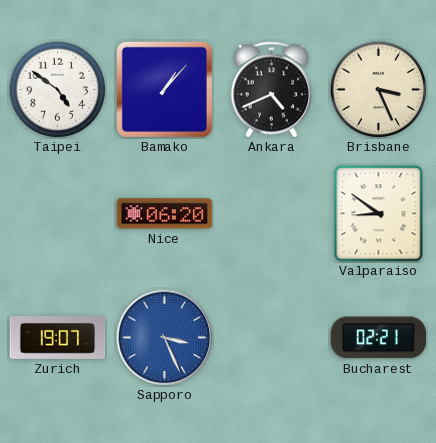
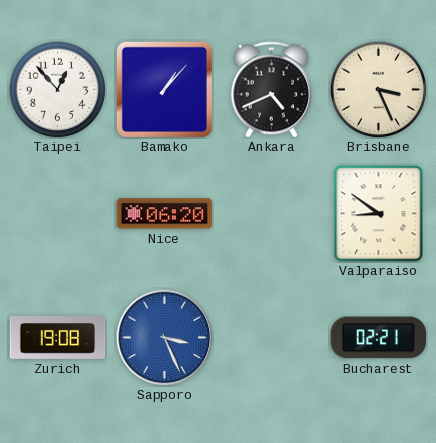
Taipei: 4:51 -> 12:53 (57, 89)
Zurich: 19:07 -> 19:08 (58, 338)
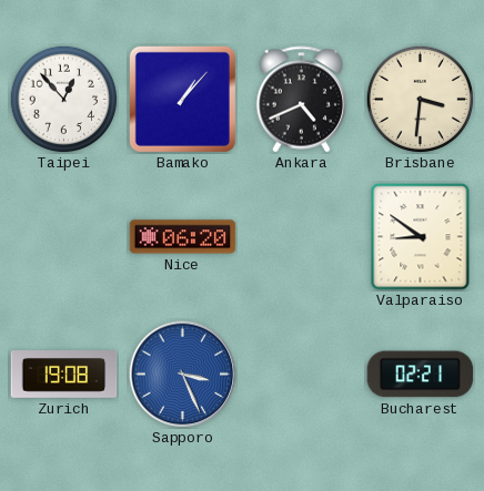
Brisbane: 3:26 -> 3:31 (420, 99)
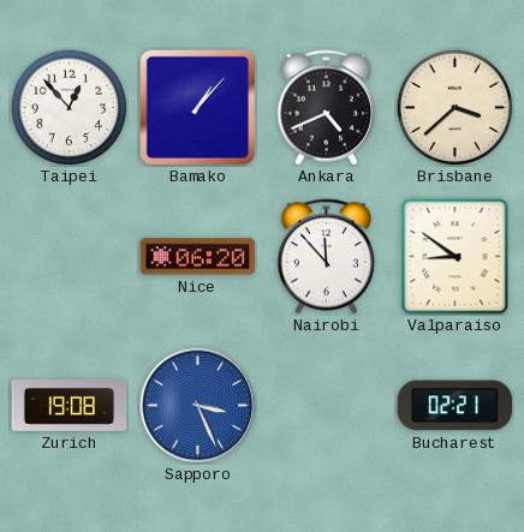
Brisbane: 3:31 -> 3:38 (454, 107)
Nairobi: none -> 11:53 (327, 257)
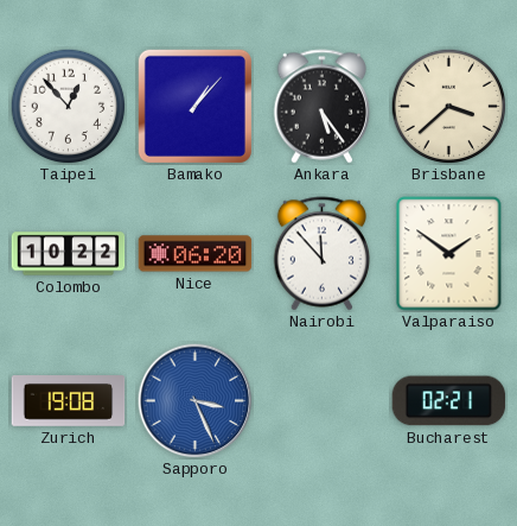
Ankara: 4:41 -> 5:24 (323, 107)
Colombo: none -> 10:22 (69, 254)
Valparaiso: 8:51 -> 1:51 (449, 254)
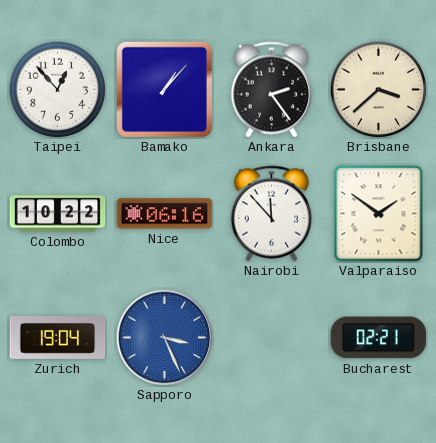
Ankara: 5:24 -> 2:24 (272, 90)
Nice: 06:20 -> 06:16 (165, 214)
Zurich: 19:08 -> 19:04 (58, 338)
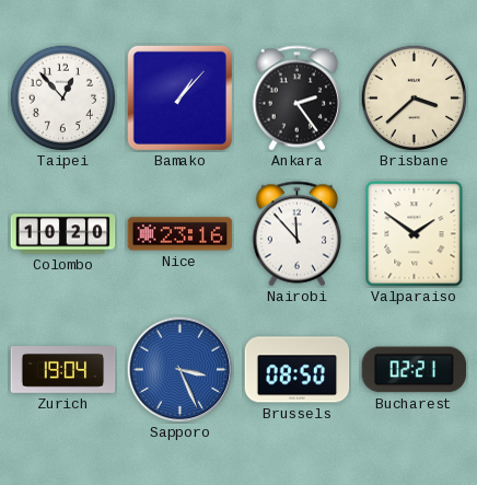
Colombo: 10:22 -> 10:20 (63, 234)
Nice: 06:16 -> 23:16 (181, 234)
Brussels: none -> 08:50 (298, 370)
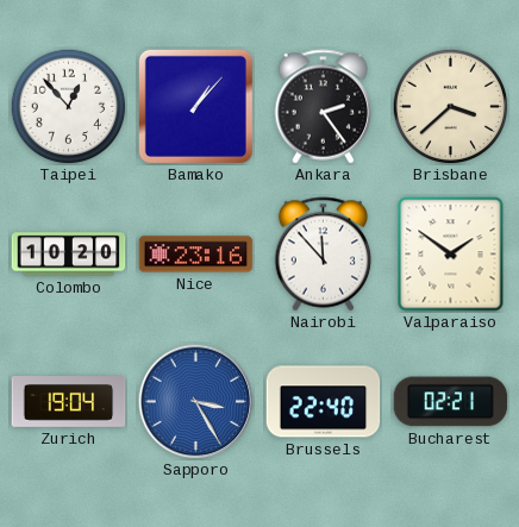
Sapporo: 3:26 -> 3:25 (196, 402)
Brussels: 08:50 -> 22:40 (324, 402)
